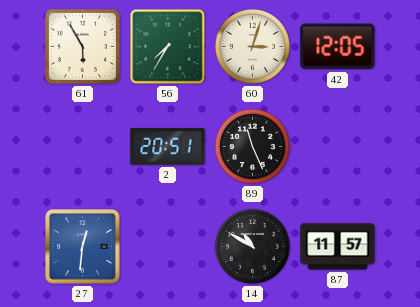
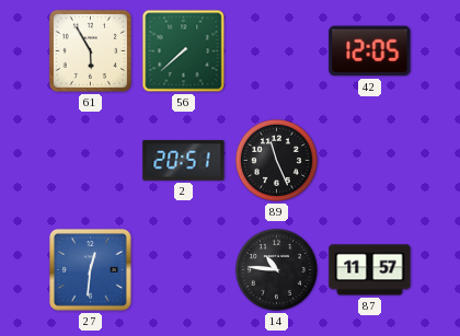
56: 7:35 -> 7:38 (184, 51)
60: 3:03 -> none (252, 46)
14: 10:50 -> 10:46 (276, 269)
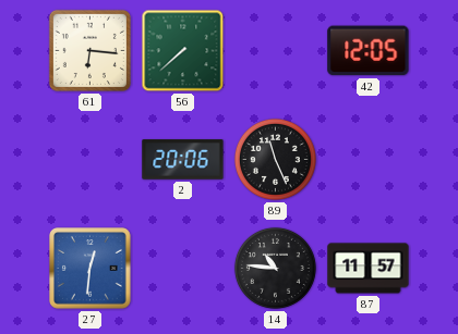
61: 5:55 -> 6:16 (89, 50)
2: 20:51 -> 20:06 (183, 160)
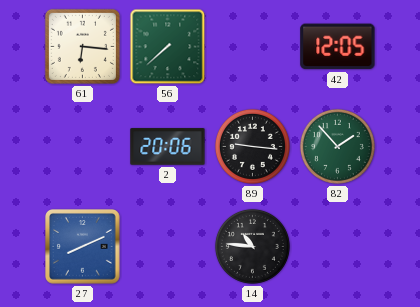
89: 11:26 -> 9:16 (252, 146)
82: none -> 1:53 (337, 146)
27: 12:31 -> 8:11 (83, 247)
87: 11:57 -> none (369, 269)
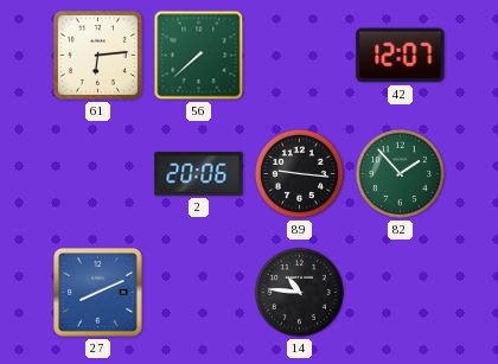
61: 6:16 -> 6:14 (97, 55)
42: 12:05 -> 12:07 (401, 56)
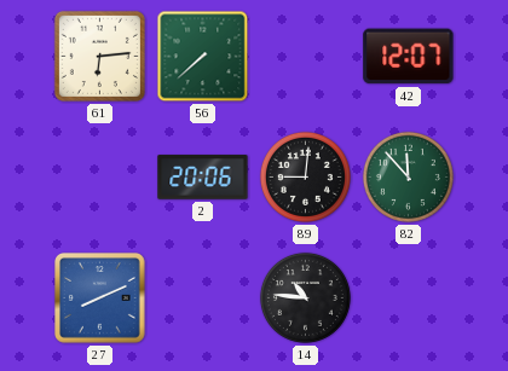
89: 9:16 -> 9:01 (305, 176)
82: 1:53 -> 11:53 (408, 176)
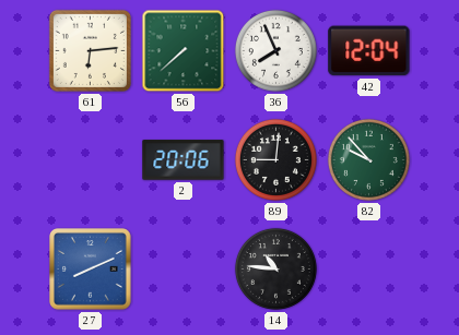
36: none -> 7:56 (275, 50)
42: 12:07 -> 12:04 (369, 51)
82: 11:53 -> 9:53 (368, 159)
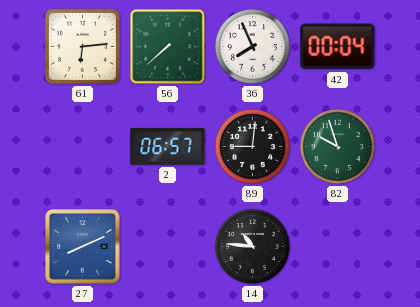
42: 12:04 -> 00:04 (338, 47)
2: 20:06 -> 06:57 (168, 147)
82: 9:53 -> 9:57 (337, 146)
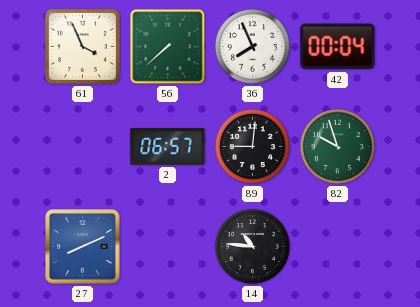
61: 6:14 -> 3:56 (82, 46)
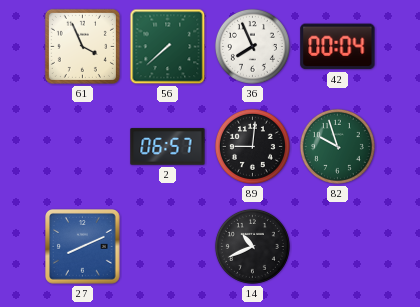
14: 10:46 -> 10:41 (252, 246)
